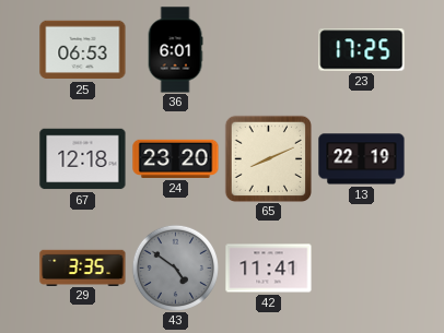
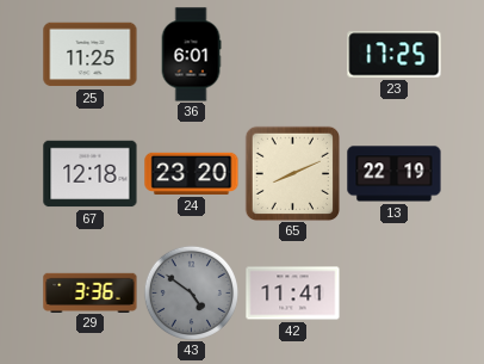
25: 06:53 -> 11:25 (91, 55)
29: 3:35 -> 3:36 (91, 292)
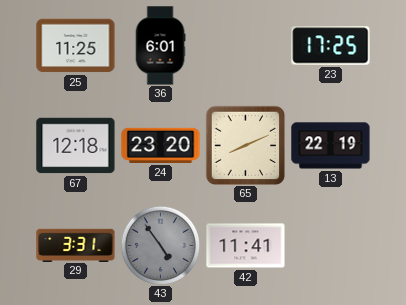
29: 3:36 -> 3:31 (76, 245)
43: 4:51 -> 4:54 (160, 245)
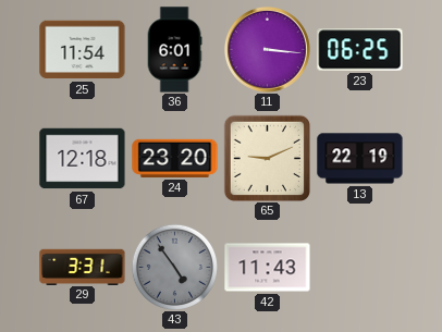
25: 11:25 -> 11:54 (83, 50)
11: none -> 3:16 (267, 49)
23: 17:25 -> 06:25 (360, 50)
65: 8:11 -> 9:11 (267, 158)
42: 11:41 -> 11:43 (268, 268)
